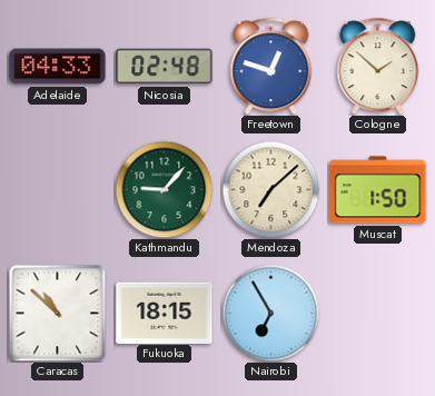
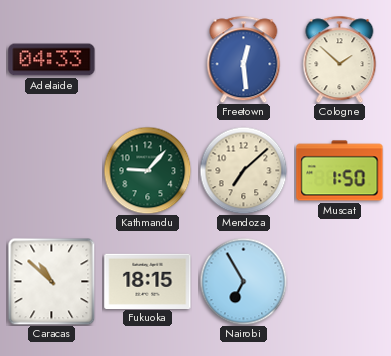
Nicosia: 02:48 -> none (165, 67)
Freetown: 12:48 -> 12:29 (244, 59)
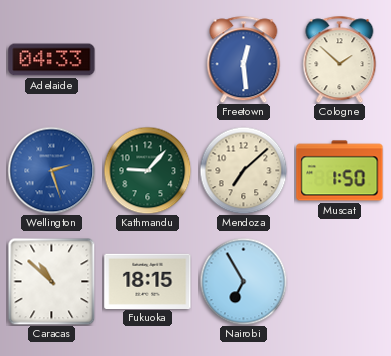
Wellington: none -> 2:27 (51, 170)
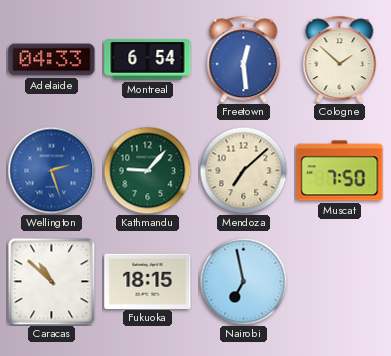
Montreal: none -> 6:54 (148, 60)
Muscat: 1:50 -> 7:50 (340, 171)
Nairobi: 6:55 -> 6:58 (243, 281)
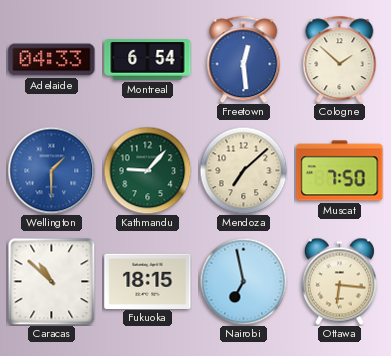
Wellington: 2:27 -> 1:30 (51, 170)
Ottawa: none -> 6:16 (339, 281)
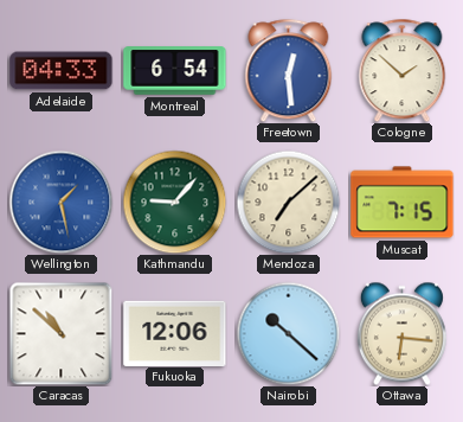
Wellington: 1:30 -> 1:28 (60, 202)
Muscat: 7:50 -> 7:15 (403, 203)
Fukuoka: 18:15 -> 12:06 (175, 333)
Nairobi: 6:58 -> 10:22 (288, 333)
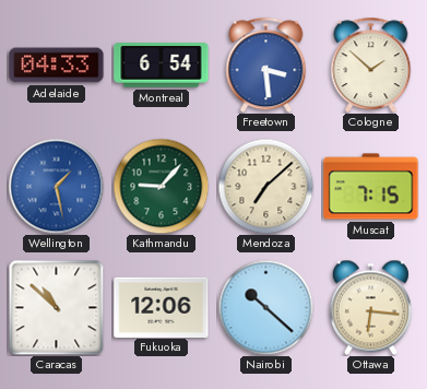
Freetown: 12:29 -> 3:29 (266, 64)
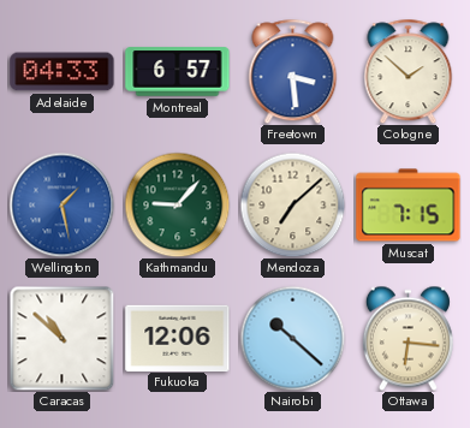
Montreal: 6:54 -> 6:57 (178, 72)
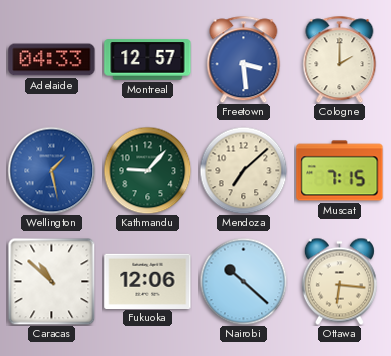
Montreal: 6:57 -> 12:57 (148, 60)
Cologne: 1:52 -> 2:00 (340, 59)
